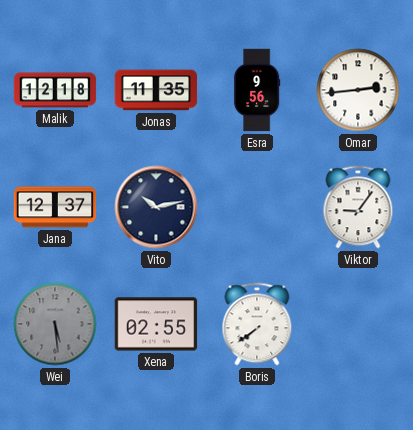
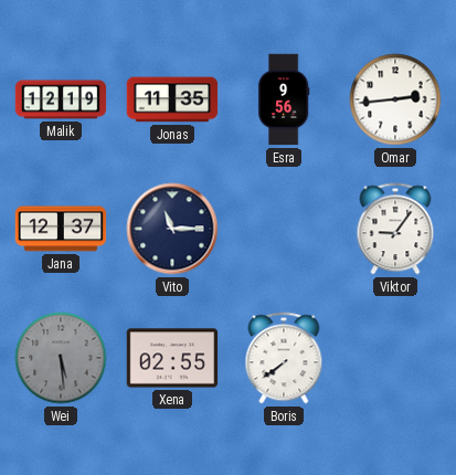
Malik: 12:18 -> 12:19 (61, 99)
Vito: 10:13 -> 11:15 (172, 229)
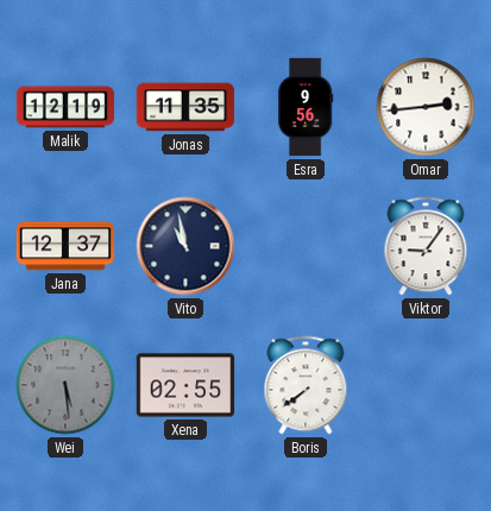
Vito: 11:15 -> 10:58 (185, 246)
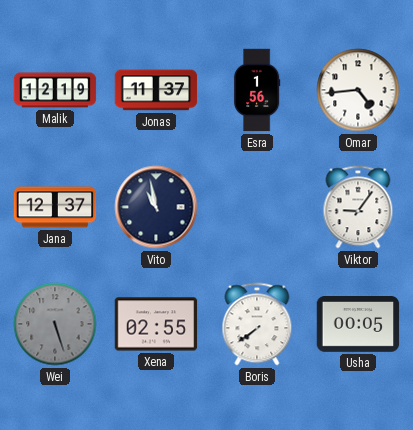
Jonas: 11:35 -> 11:37 (156, 90)
Esra: 9:56 -> 1:56 (257, 90)
Omar: 2:44 -> 4:44 (358, 90)
Wei: 5:29 -> 5:27 (55, 324)
Usha: none -> 00:05 (358, 325)
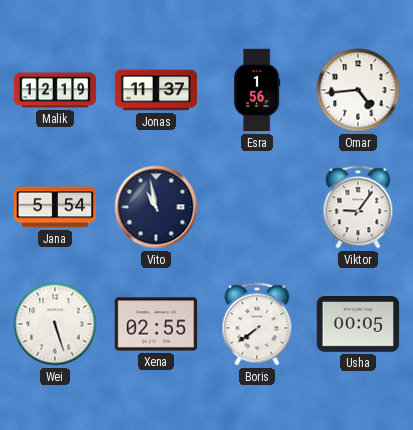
Jana: 12:37 -> 5:54 (55, 207)
Wei dial: grey -> white (55, 324)
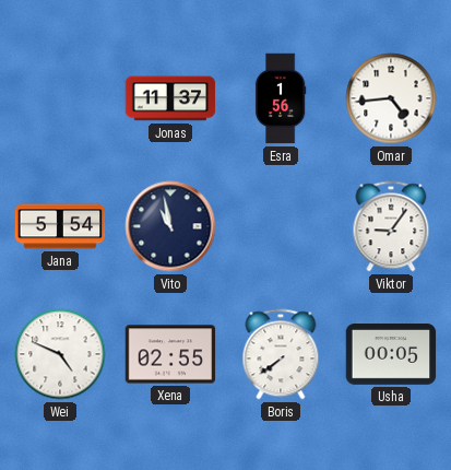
Malik: 12:19 -> none (55, 90)
Wei: 5:27 -> 4:49 (60, 354)
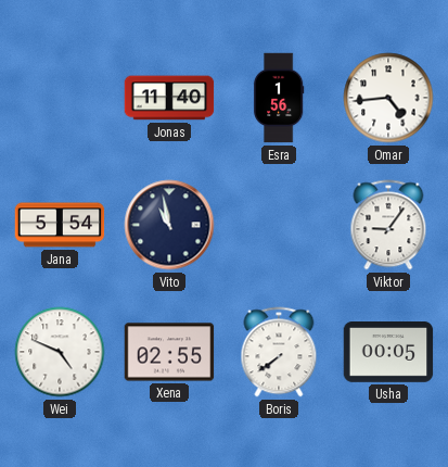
Jonas: 11:37 -> 11:40 (169, 98)
